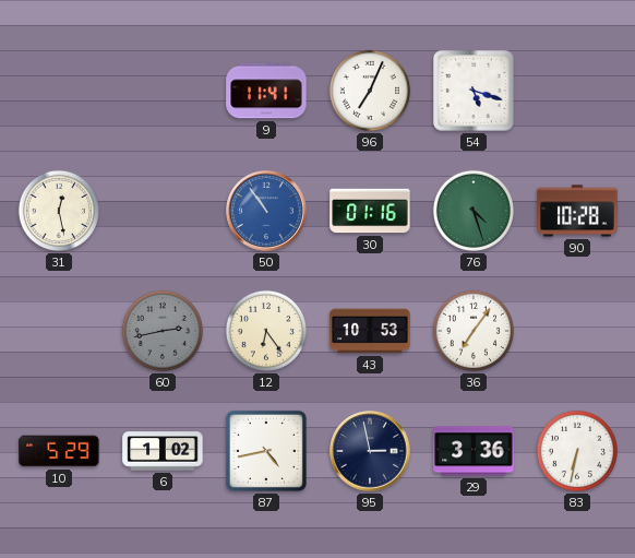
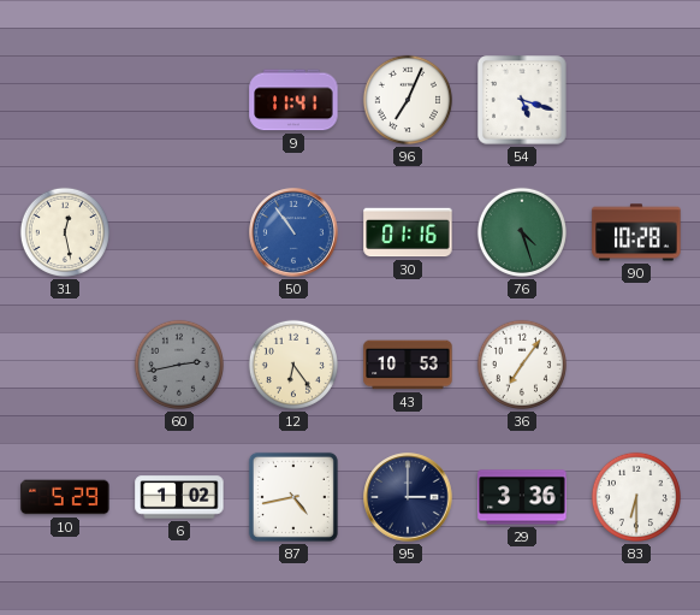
95: 2:58 -> 3:00 (408, 497)
83: 6:32 -> 6:30 (636, 497)
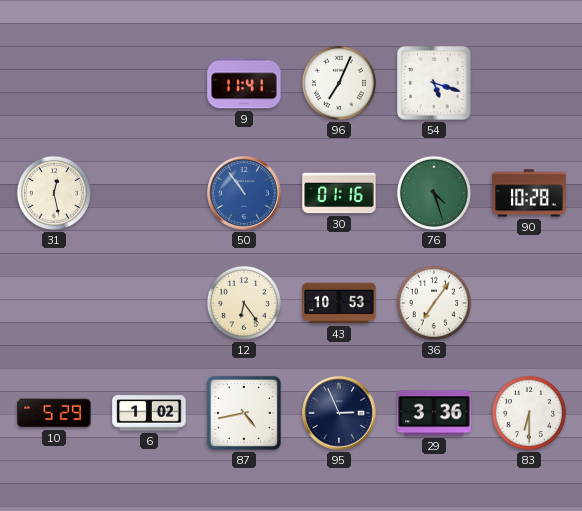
60: 2:43 -> none (179, 365)
95: 3:00 -> 2:56 (339, 413)
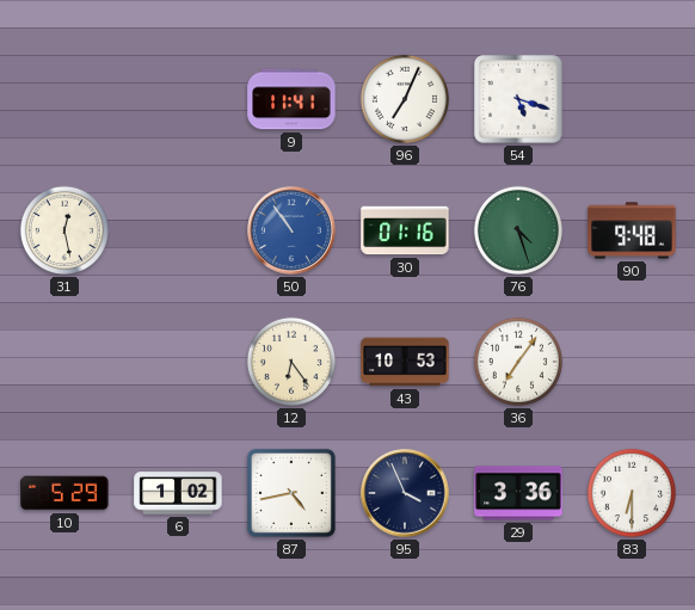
90: 10:28 -> 9:48 (632, 230)
95: 2:56 -> 3:56 (405, 493)
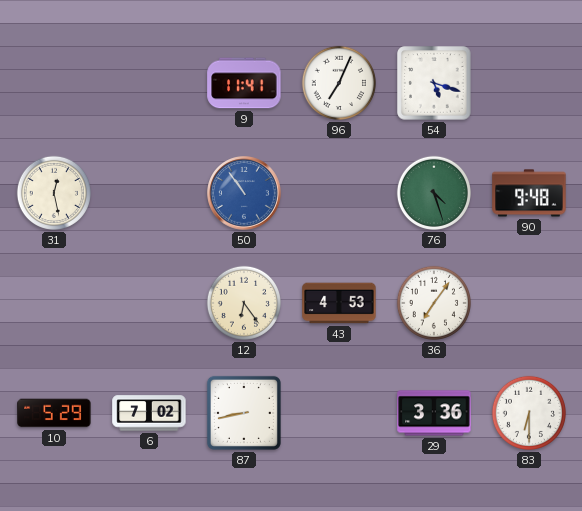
30: 01:16 -> none (405, 230)
43: 10:53 -> 4:53 (339, 303)
6: 1:02 -> 7:02 (149, 413)
87: 4:43 -> 8:43 (244, 413)
95: 3:56 -> none (405, 493)
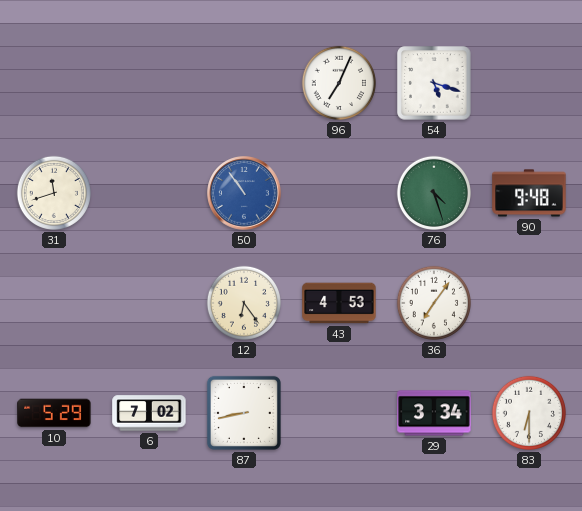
9: 11:41 -> none (244, 83)
31: 12:28 -> 11:42 (54, 193)
29: 3:36 -> 3:34 (434, 413)
